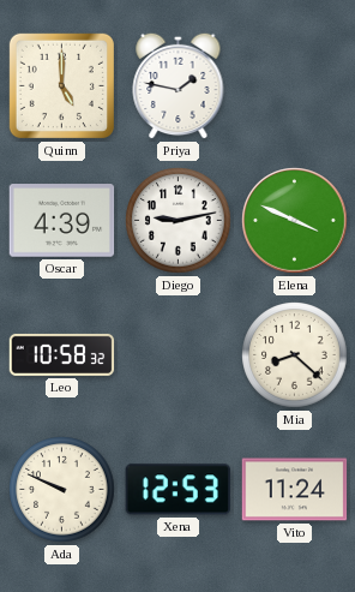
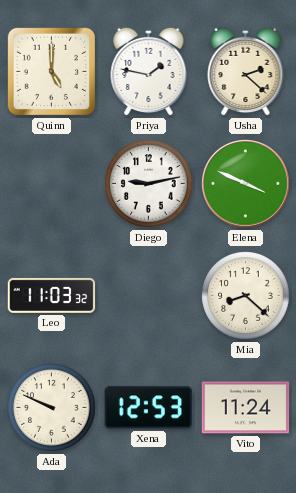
Usha: none -> 2:22 (246, 71)
Oscar: 4:39 -> none (62, 221)
Leo: 10:58 -> 11:03 (52, 295)
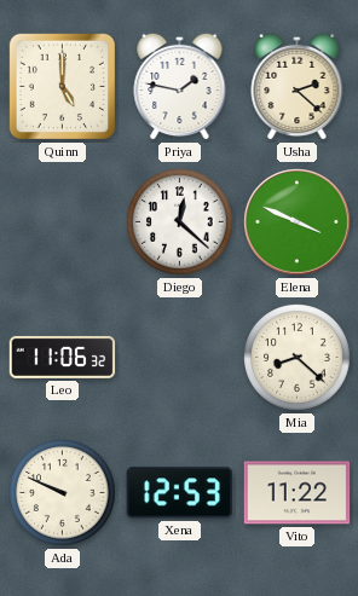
Diego: 9:13 -> 12:22 (180, 222)
Leo: 11:03 -> 11:06 (63, 357)
Vito: 11:24 -> 11:22 (298, 493)
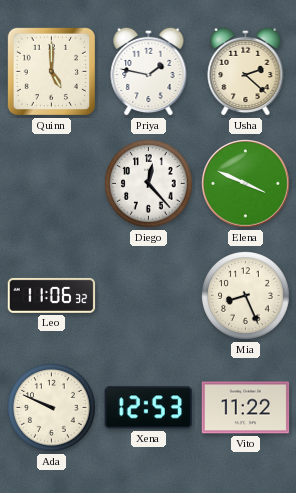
Diego: 12:22 -> 12:23 (149, 184)
Mia: 8:22 -> 8:26 (246, 296)
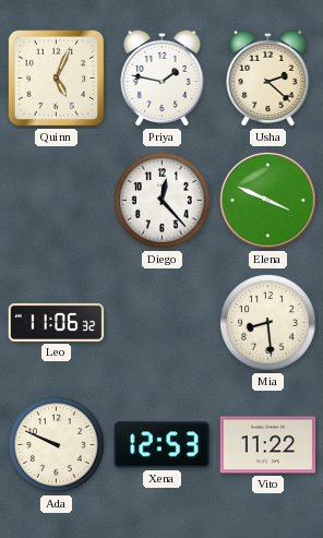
Quinn: 5:00 -> 5:04 (56, 77)
Mia: 8:26 -> 8:29 (268, 323)
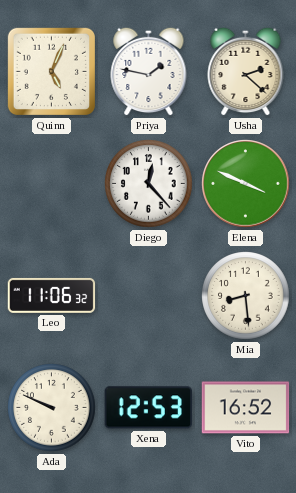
Vito: 11:22 -> 16:52 (246, 408)
